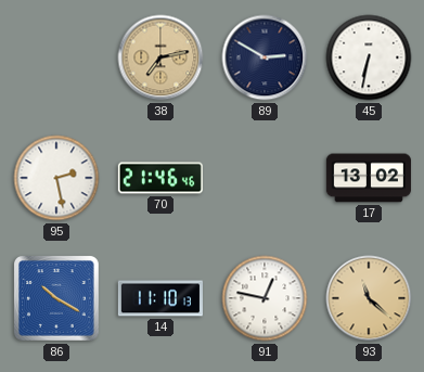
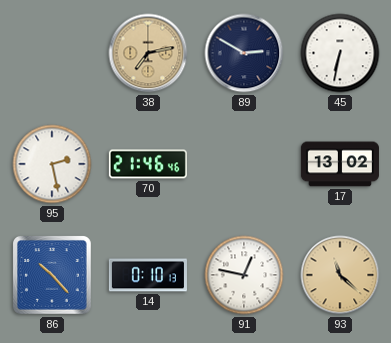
86: 10:20 -> 10:23 (53, 276)
14: 11:10 -> 0:10 (148, 275)
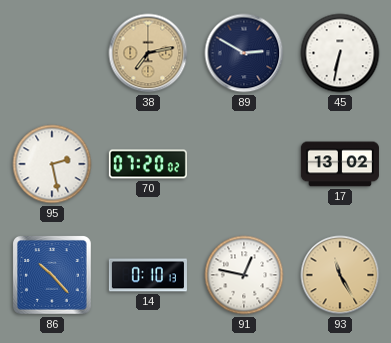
70: 21:46 -> 07:20 (148, 164)
93: 11:22 -> 11:25 (340, 275)
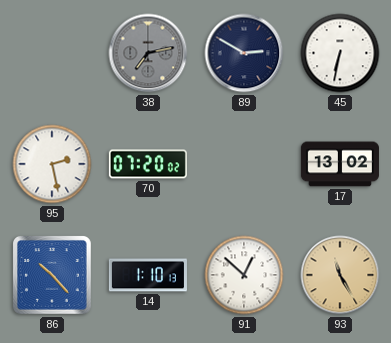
38 dial: champagne -> grey (148, 53)
14: 0:10 -> 1:10 (148, 275)
91: 12:47 -> 12:52 (244, 275)
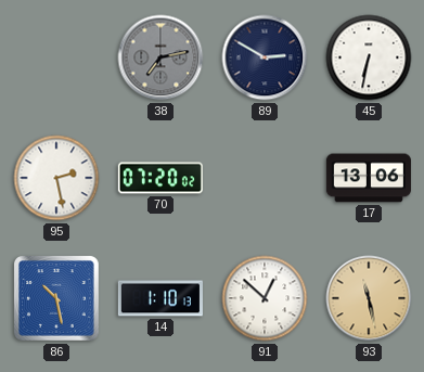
17: 13:02 -> 13:06 (369, 178)
86: 10:23 -> 10:28 (57, 299)
93: 11:25 -> 11:28 (369, 298)
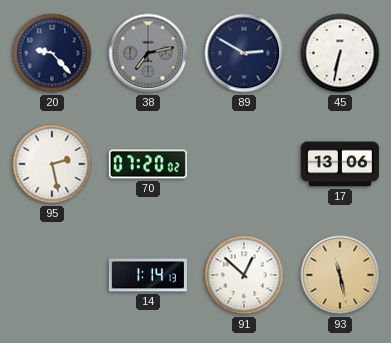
20: none -> 9:23 (52, 53)
86: 10:28 -> none (57, 299)
14: 1:10 -> 1:14 (148, 275)
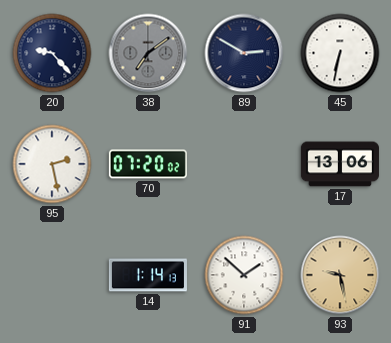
38: 7:13 -> 7:09 (148, 53)
91: 12:52 -> 1:52 (244, 275)
93: 11:28 -> 9:28 (340, 275)
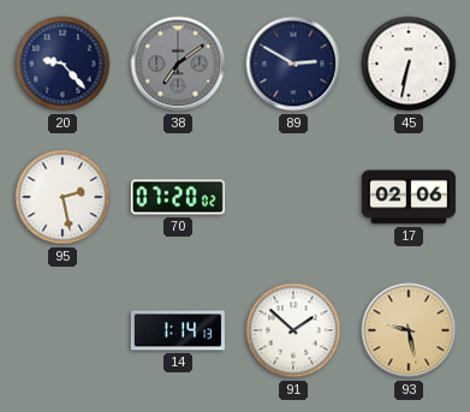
17: 13:06 -> 02:06 (409, 197)
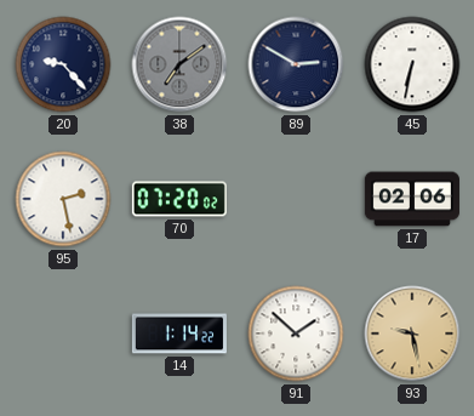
14: 1:14:13 -> 1:14:22 (179, 334)
